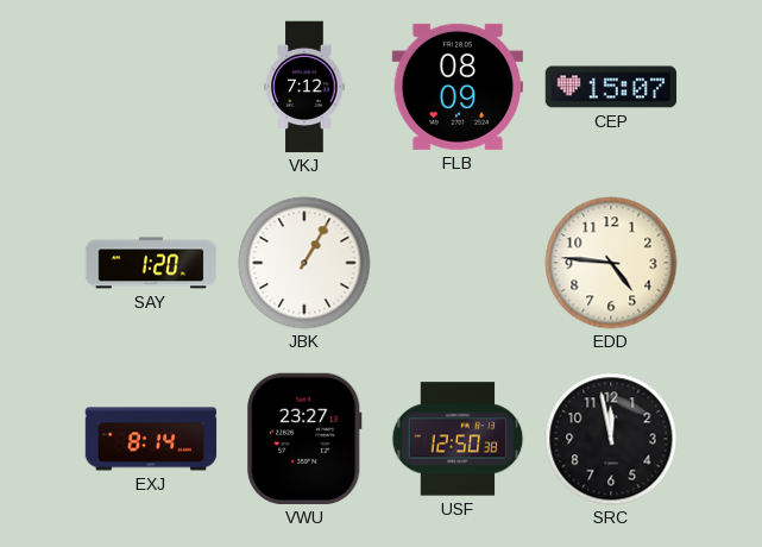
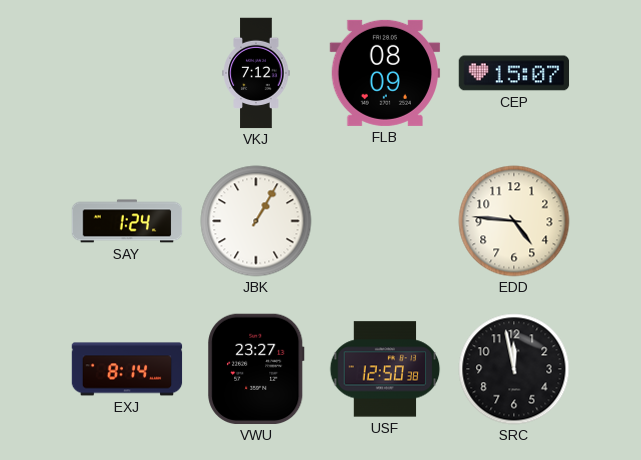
SAY: 1:20 -> 1:24 (127, 221)
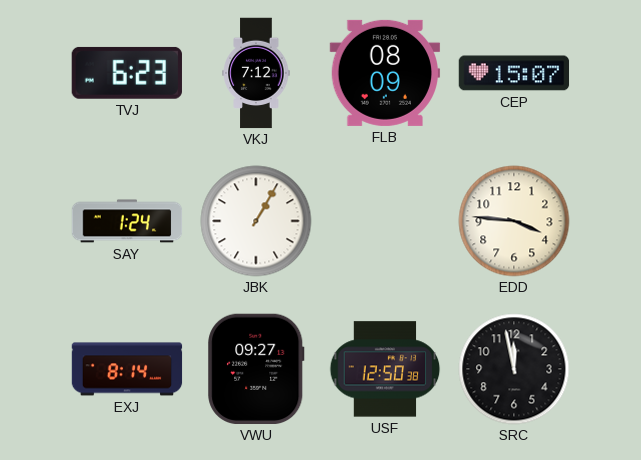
TVJ: none -> 6:23 (127, 73)
EDD: 4:46 -> 3:46 (514, 221)
VWU: 23:27 -> 09:27 (256, 369)
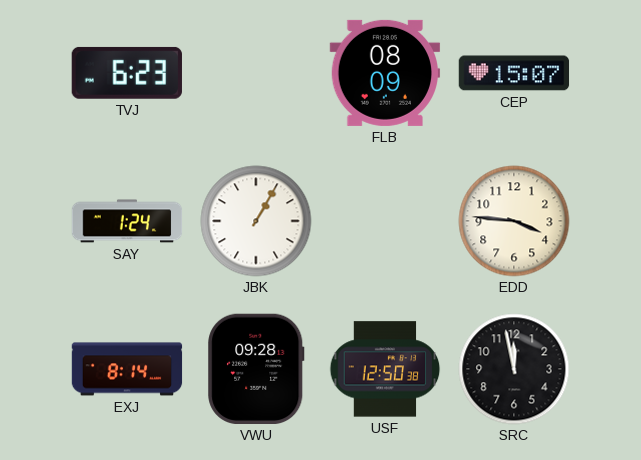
VKJ: 7:12 -> none (256, 73)
VWU: 09:27 -> 09:28 (256, 369)
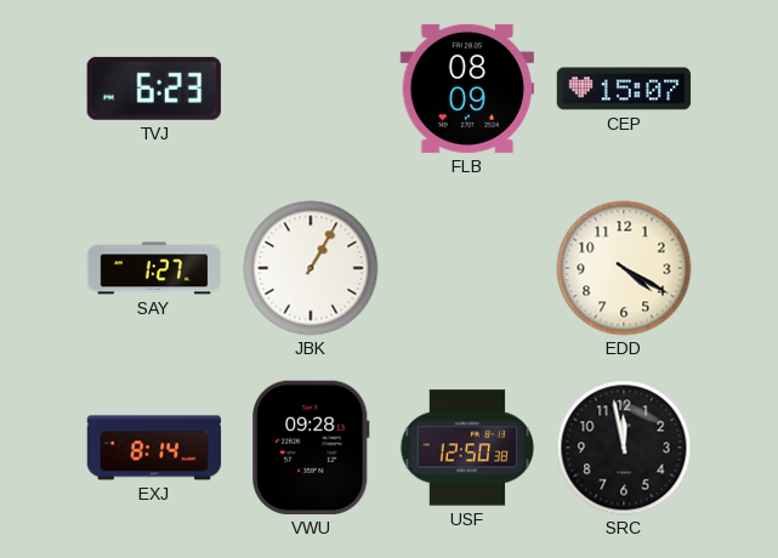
SAY: 1:24 -> 1:27 (154, 268)
EDD: 3:46 -> 4:20 (624, 268)
